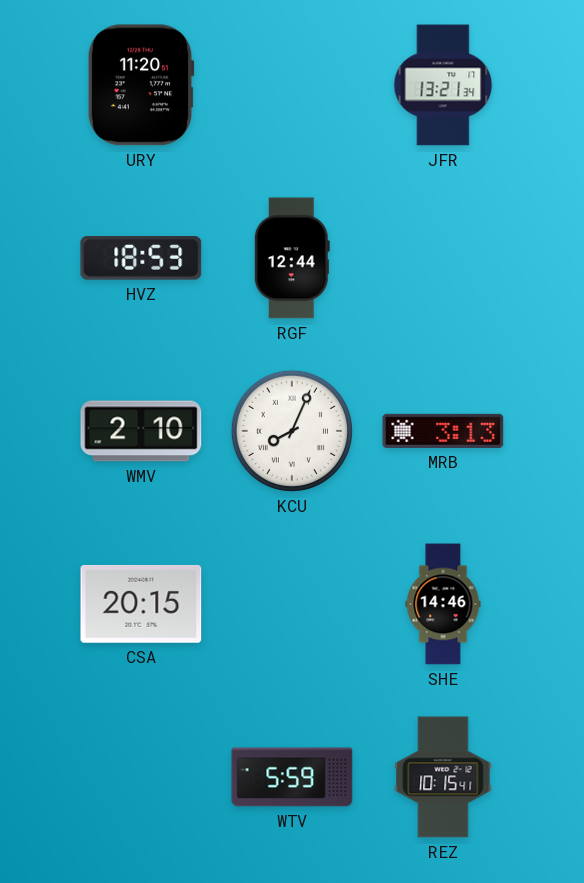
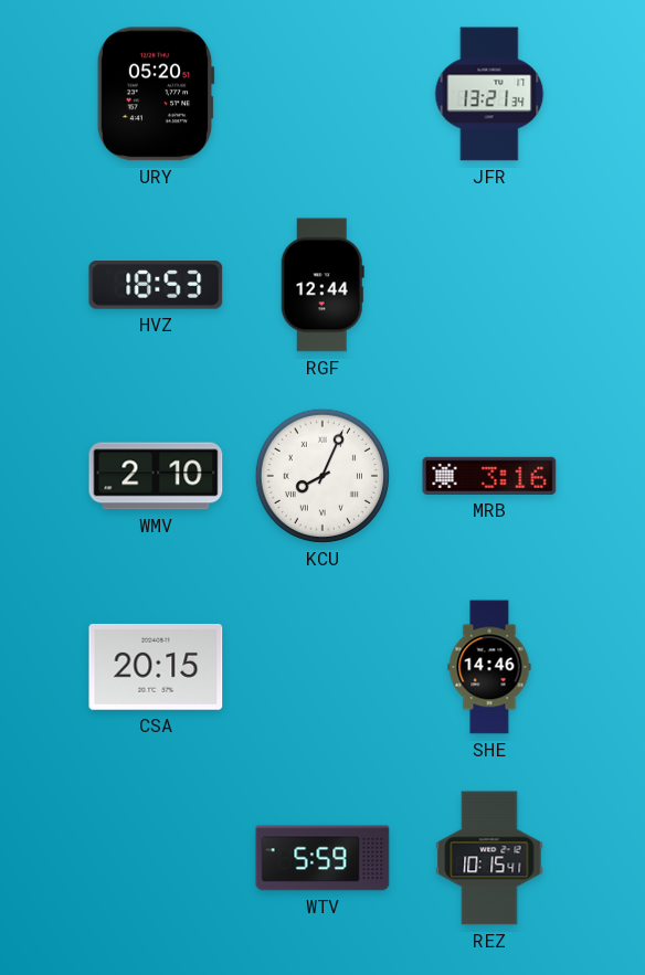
URY: 11:20 -> 05:20 (156, 94)
MRB: 3:13 -> 3:16 (489, 476)
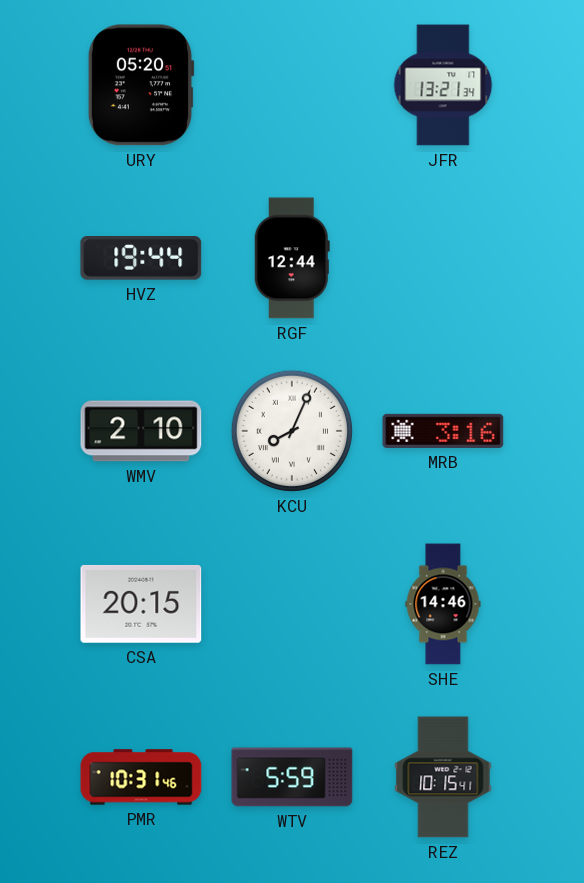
HVZ: 18:53 -> 19:44 (141, 259)
PMR: none -> 10:31 (141, 777)
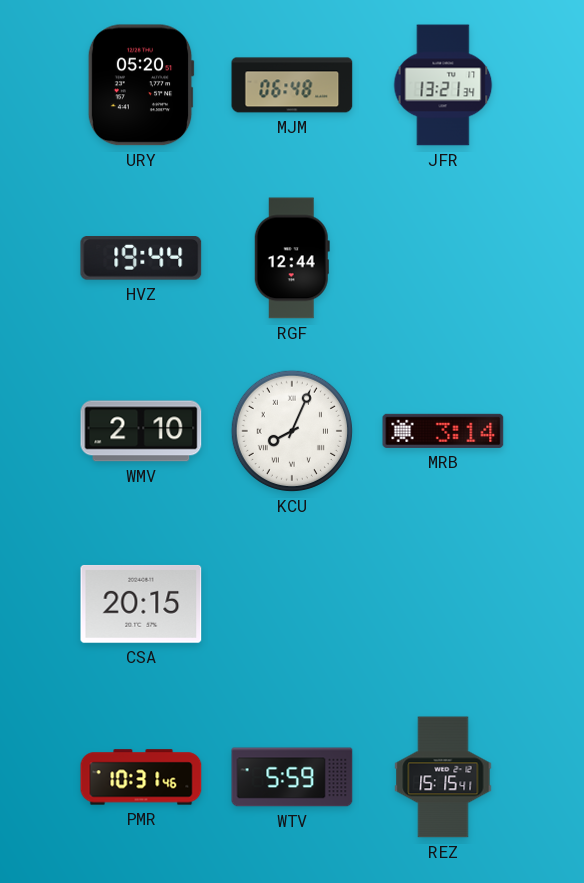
MJM: none -> 06:48 (292, 85)
MRB: 3:16 -> 3:14 (443, 431)
SHE: 14:46 -> none (443, 604)
REZ: 10:15 -> 15:15 (443, 777)
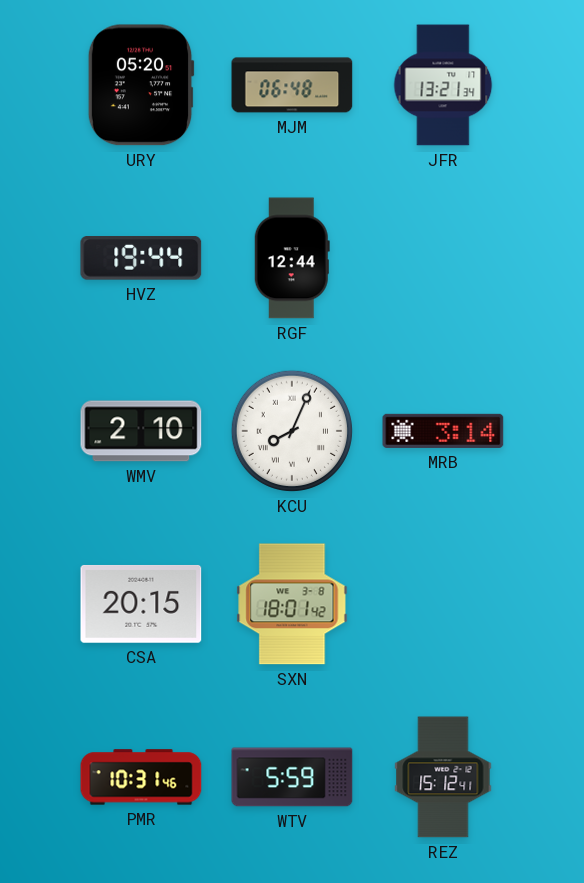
SXN: none -> 18:01 (292, 604)
REZ: 15:15 -> 15:12 (443, 777)
